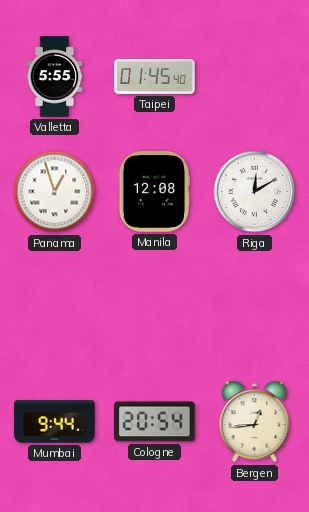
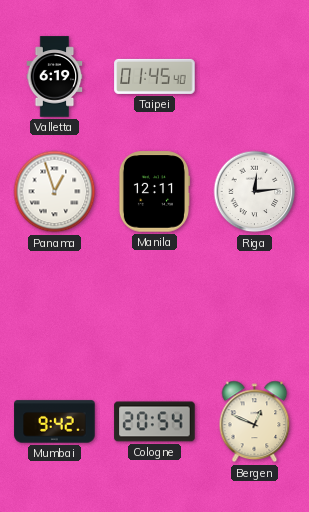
Valletta: 5:55 -> 6:19 (55, 77)
Manila: 12:08 -> 12:11 (153, 192)
Riga: 12:10 -> 12:14 (255, 192)
Mumbai: 9:44 -> 9:42 (55, 422)
Bergen: 12:44 -> 12:49 (255, 422)
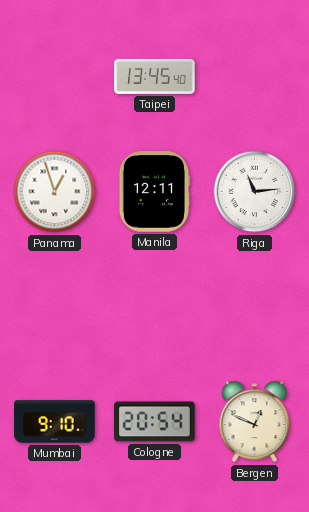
Valletta: 6:19 -> none (55, 77)
Taipei: 01:45 -> 13:45 (155, 76)
Riga: 12:14 -> 11:14 (255, 192)
Mumbai: 9:42 -> 9:10 (55, 422)
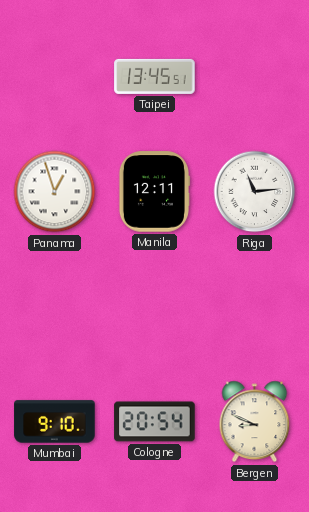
Taipei: 13:45:40 -> 13:45:51 (155, 76)
Bergen: 12:49 -> 8:49 (255, 422)
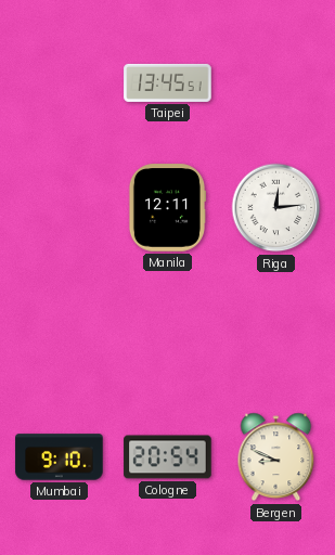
Panama: 12:57 -> none (55, 192)
Riga: 11:14 -> 12:14 (276, 208)
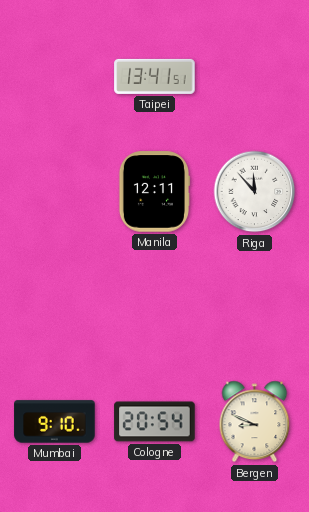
Taipei: 13:45 -> 13:41 (155, 76)
Riga: 12:14 -> 11:53 (255, 192)
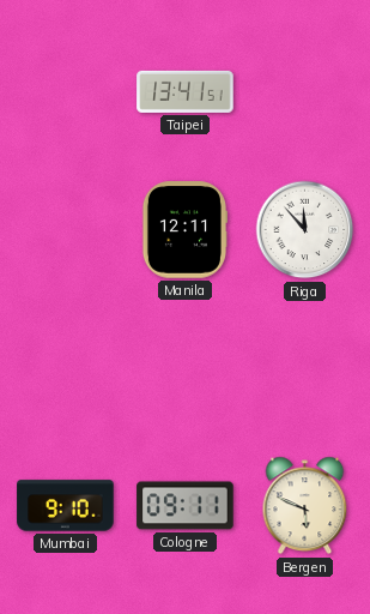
Cologne: 20:54 -> 09:11 (186, 506)
Bergen: 8:49 -> 5:49 (305, 506)
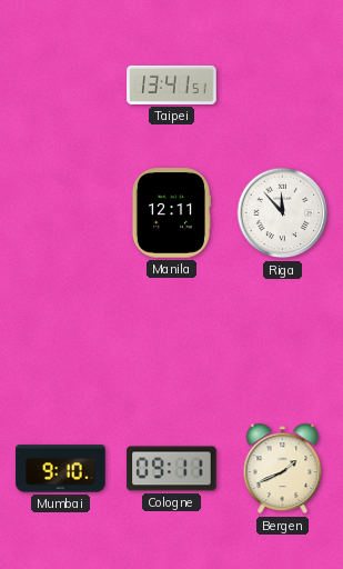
Bergen: 5:49 -> 1:41 (283, 469)
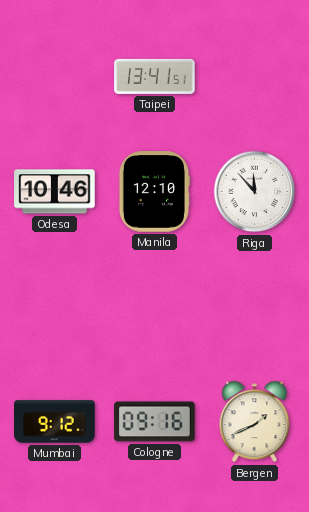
Odesa: none -> 10:46 (55, 192)
Manila: 12:11 -> 12:10 (153, 192)
Mumbai: 9:10 -> 9:12 (55, 422)
Cologne: 09:11 -> 09:16 (155, 422)
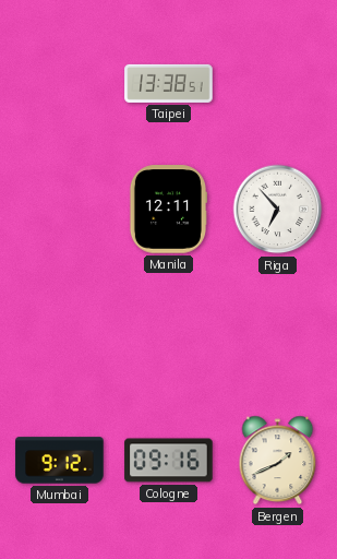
Taipei: 13:41 -> 13:38 (169, 83)
Odesa: 10:46 -> none (55, 192)
Manila: 12:10 -> 12:11 (167, 210)
Riga: 11:53 -> 6:53 (278, 210)
